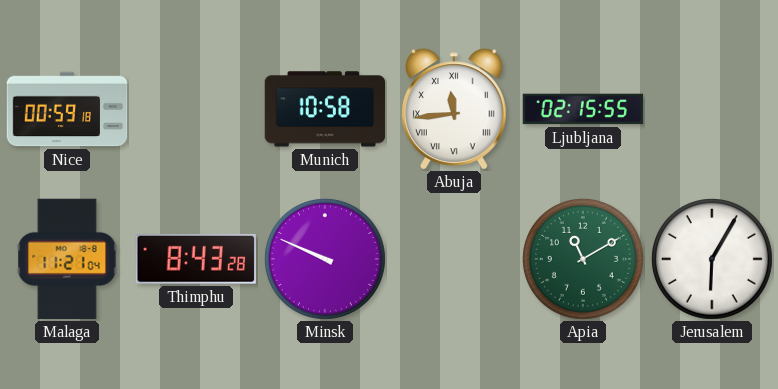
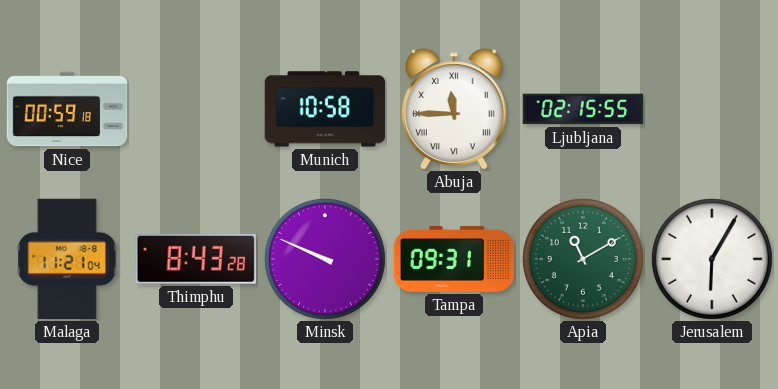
Abuja: 11:44 -> 11:45 (455, 109)
Tampa: none -> 09:31 (454, 259)
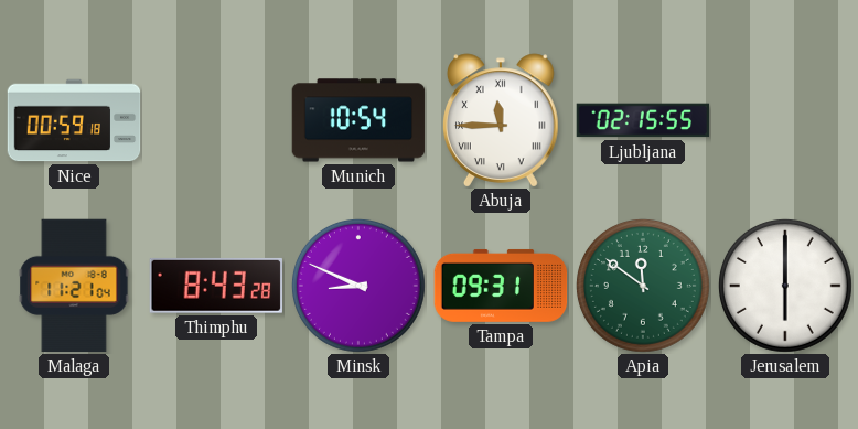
Munich: 10:58 -> 10:54 (358, 120)
Minsk: 9:49 -> 8:49 (358, 286)
Apia: 11:10 -> 11:51 (643, 286)
Jerusalem: 6:05 -> 6:00 (785, 286)
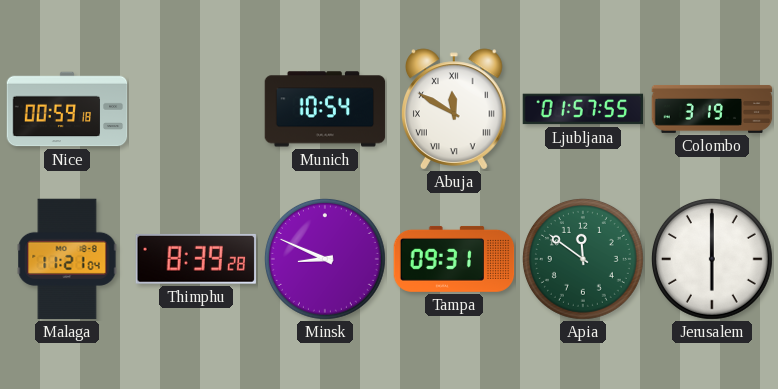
Abuja: 11:45 -> 11:50 (455, 109)
Ljubljana: 02:15 -> 01:57 (583, 109)
Colombo: none -> 3:19 (712, 109)
Thimphu: 8:43 -> 8:39 (196, 259)
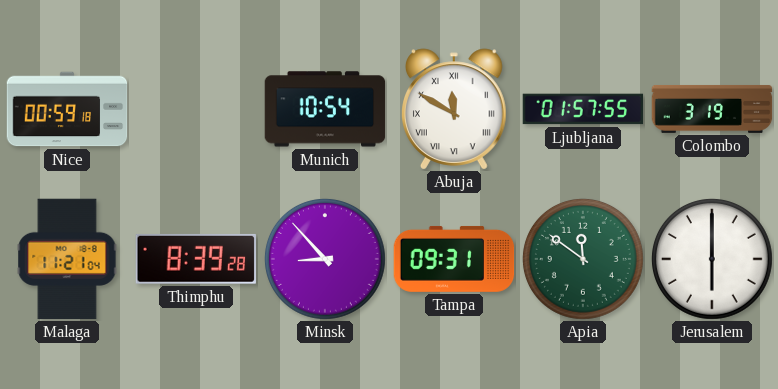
Minsk: 8:49 -> 8:53 (325, 259)
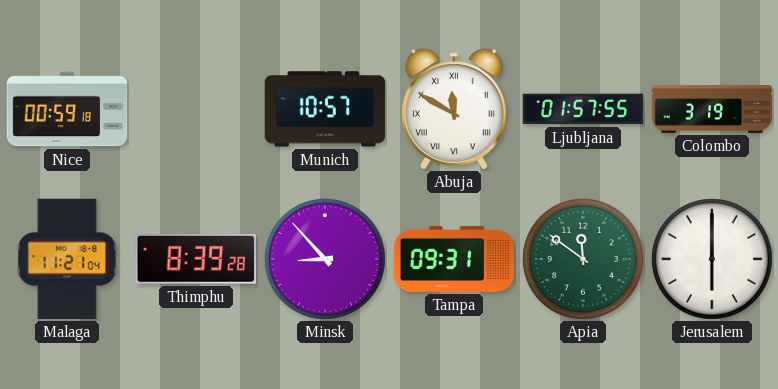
Munich: 10:54 -> 10:57 (325, 109)
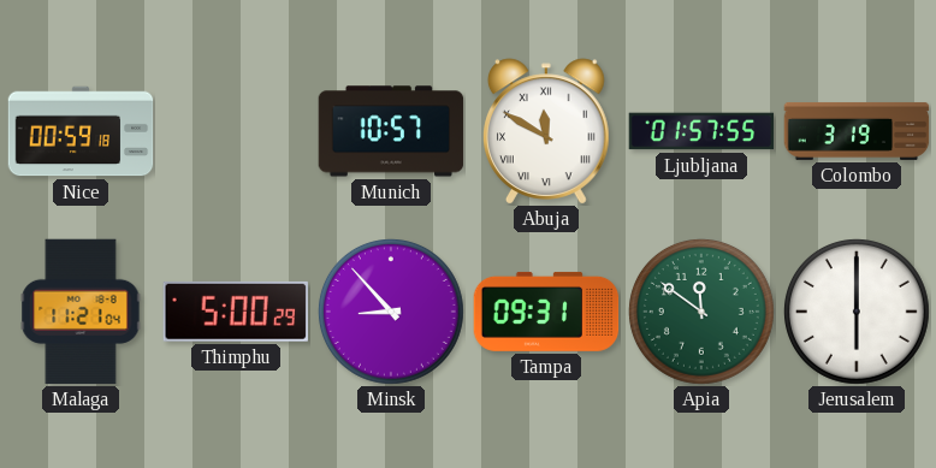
Thimphu: 8:39 -> 5:00 (236, 312)
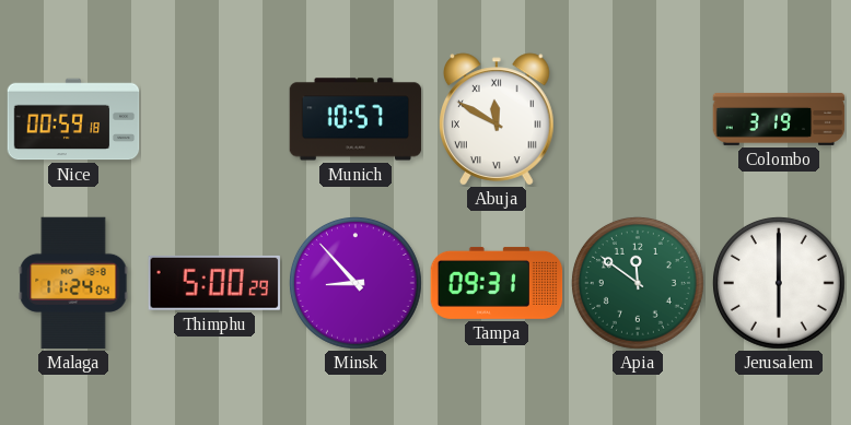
Ljubljana: 01:57 -> none (701, 131)
Malaga: 11:21 -> 11:24 (73, 283)
